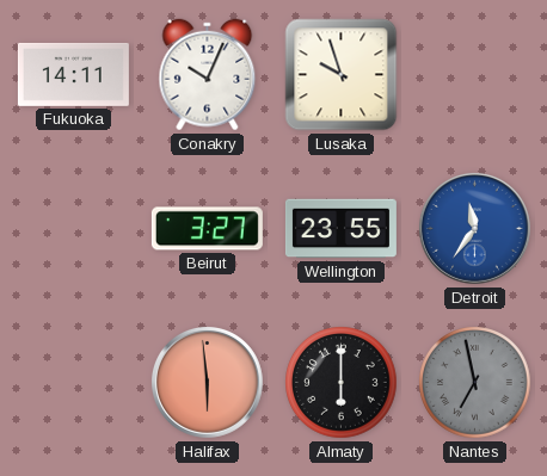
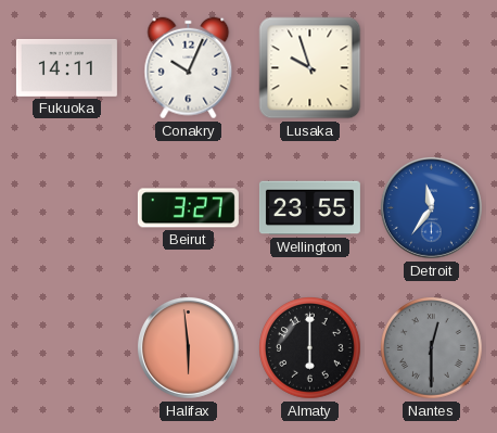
Nantes: 6:58 -> 12:30 (432, 348)
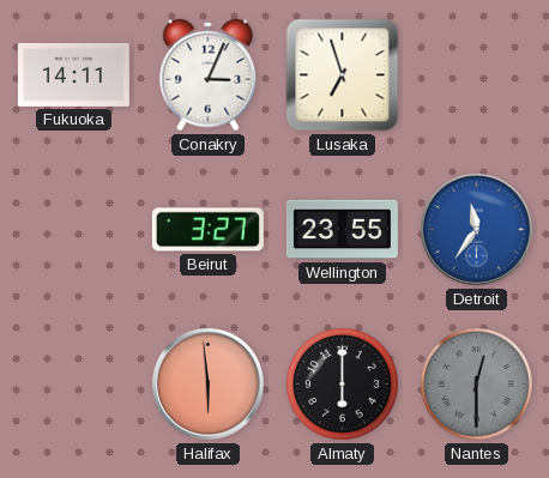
Conakry: 10:04 -> 3:04 (209, 75)
Lusaka: 9:57 -> 6:57 (343, 75)
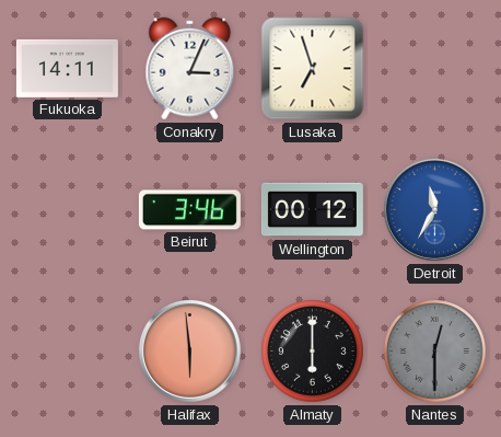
Beirut: 3:27 -> 3:46 (189, 210)
Wellington: 23:55 -> 00:12 (312, 210)
Detroit: 11:36 -> 11:35 (435, 209)
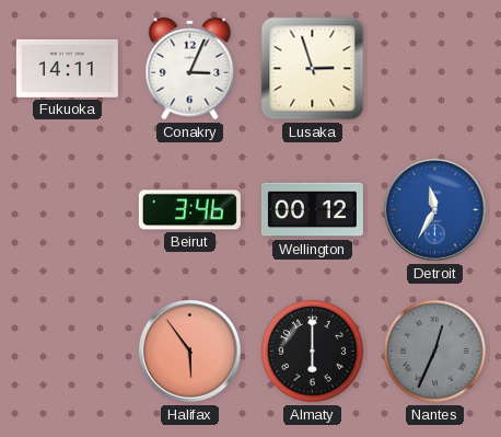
Lusaka: 6:57 -> 2:57 (313, 69)
Halifax: 5:59 -> 5:54 (190, 350)
Nantes: 12:30 -> 12:34 (435, 352)
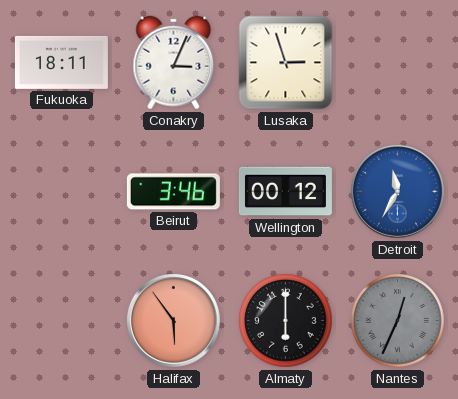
Fukuoka: 14:11 -> 18:11 (61, 62)
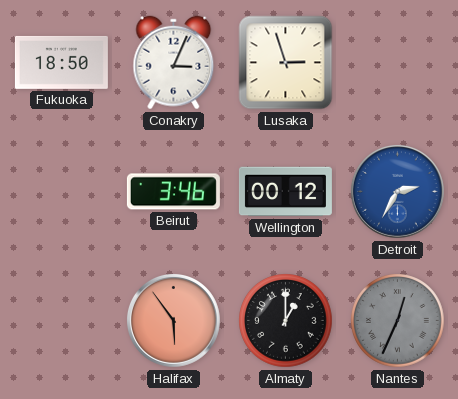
Fukuoka: 18:11 -> 18:50 (61, 62)
Detroit: 11:35 -> 2:35 (398, 191)
Almaty: 6:00 -> 1:00 (286, 321)
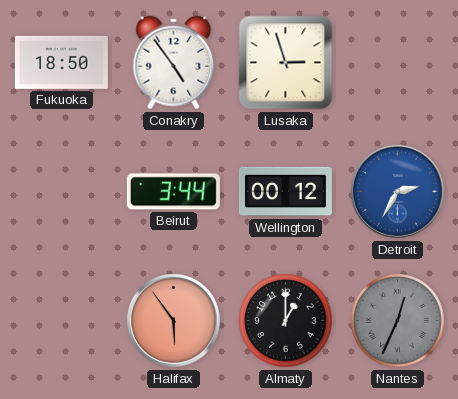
Conakry: 3:04 -> 4:54 (174, 63)
Beirut: 3:46 -> 3:44 (173, 192)
